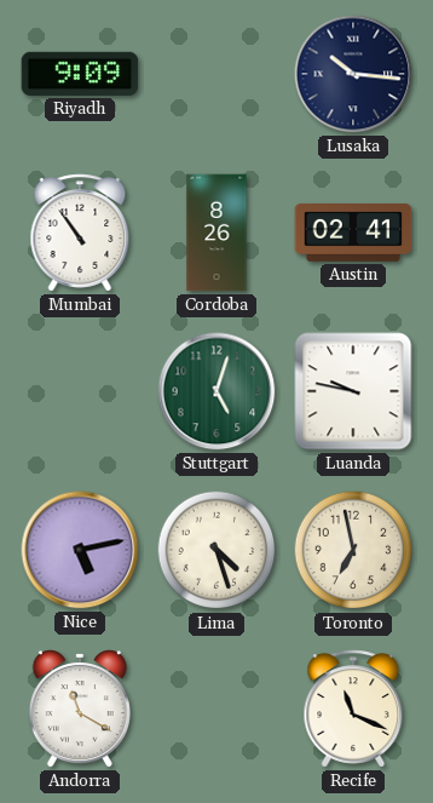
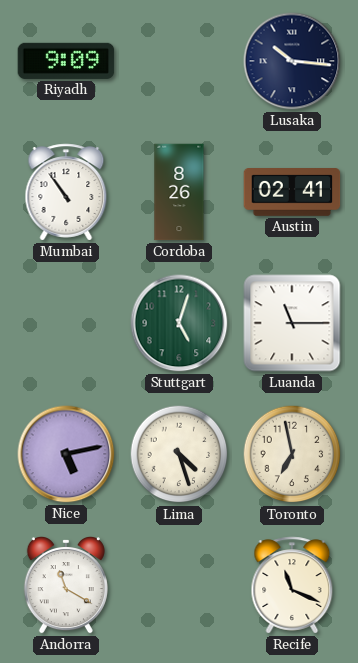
Luanda: 9:47 -> 11:15 (292, 323)
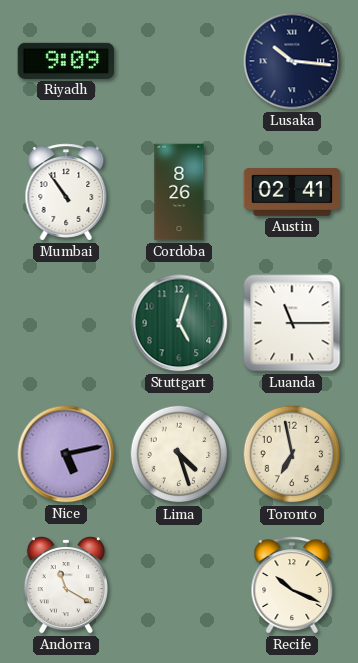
Recife: 11:19 -> 10:19 (292, 585)
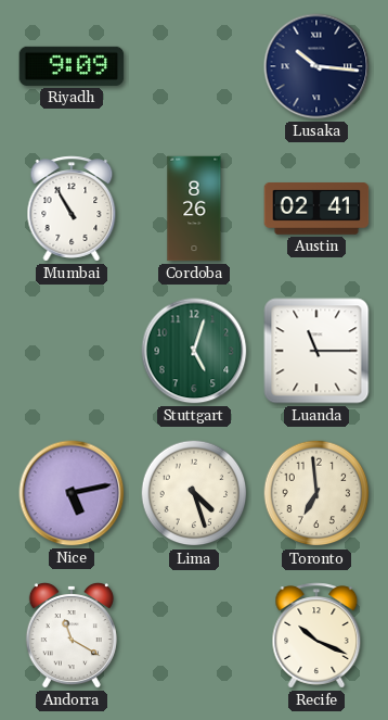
Mumbai: 10:54 -> 10:55 (72, 209)
Toronto: 6:58 -> 6:59 (316, 493)
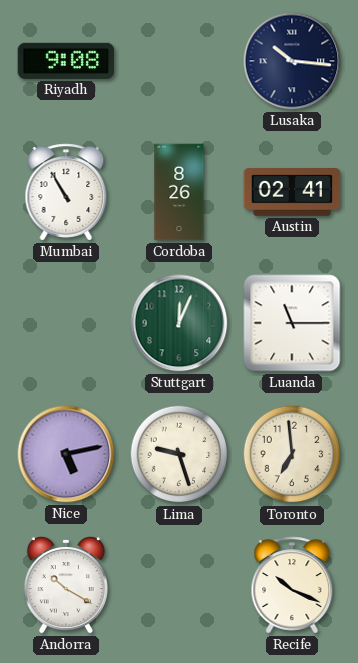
Riyadh: 9:09 -> 9:08 (66, 61)
Stuttgart: 5:03 -> 12:04 (179, 323)
Lima: 4:27 -> 9:27 (179, 454)
Andorra: 11:20 -> 10:20 (66, 586)
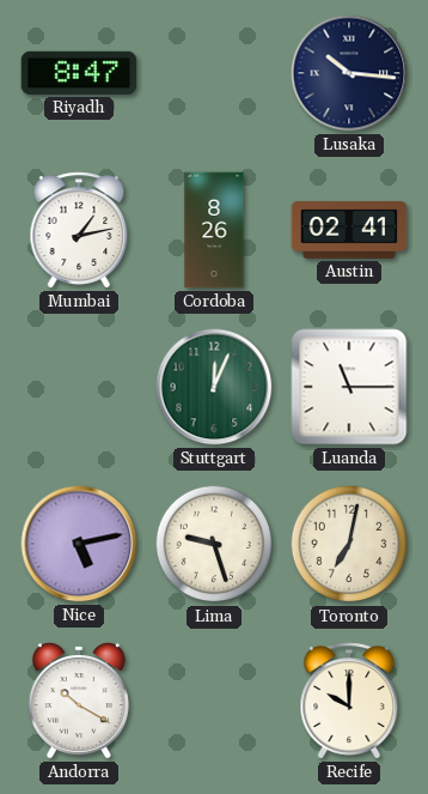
Riyadh: 9:08 -> 8:47 (79, 73)
Mumbai: 10:55 -> 1:13 (79, 230)
Toronto: 6:59 -> 7:02 (349, 544)
Recife: 10:19 -> 10:00 (349, 701)
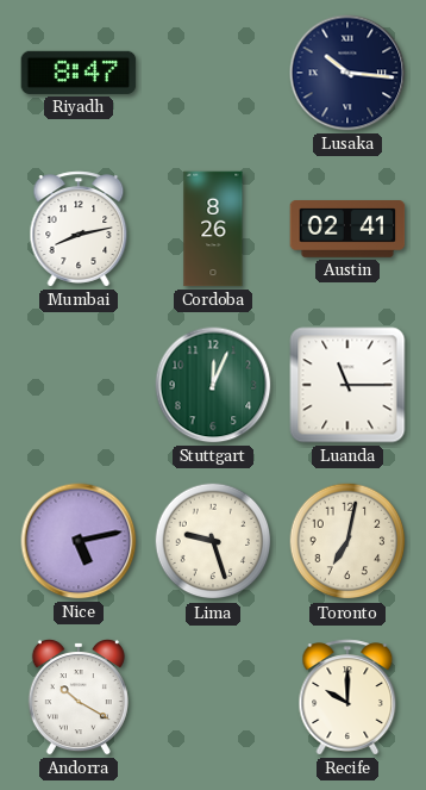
Mumbai: 1:13 -> 8:13 (79, 229)
